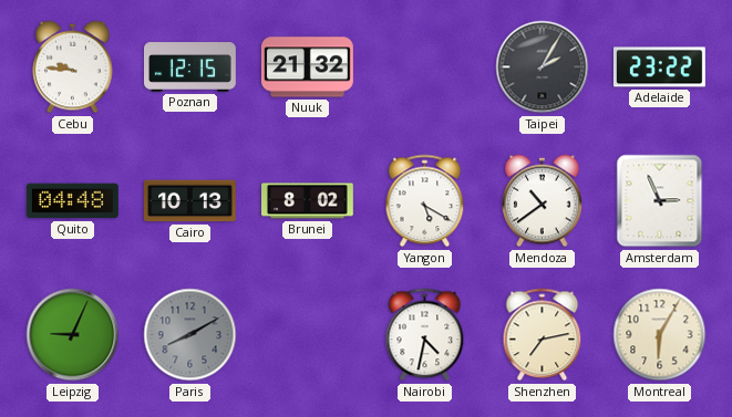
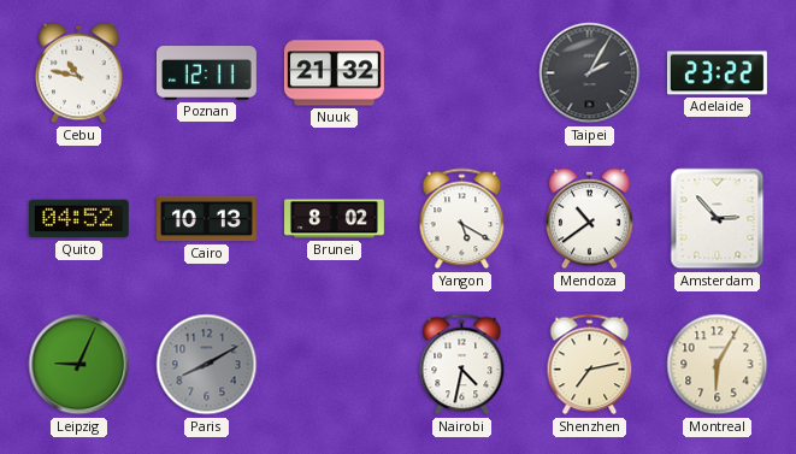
Cebu: 9:46 -> 10:47 (79, 73)
Poznan: 12:15 -> 12:11 (207, 73)
Quito: 04:48 -> 04:52 (78, 219)
Amsterdam: 2:56 -> 2:53 (718, 219)
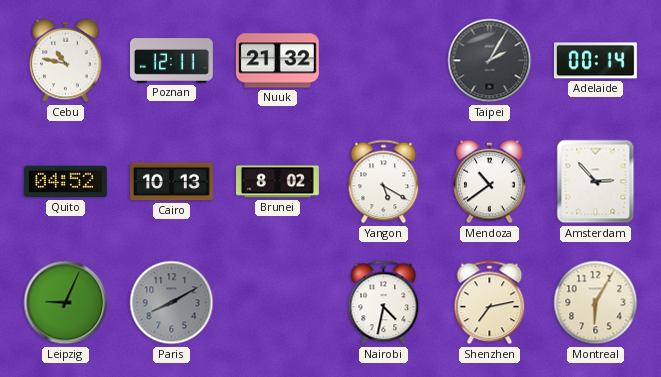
Adelaide: 23:22 -> 00:14 (595, 61)
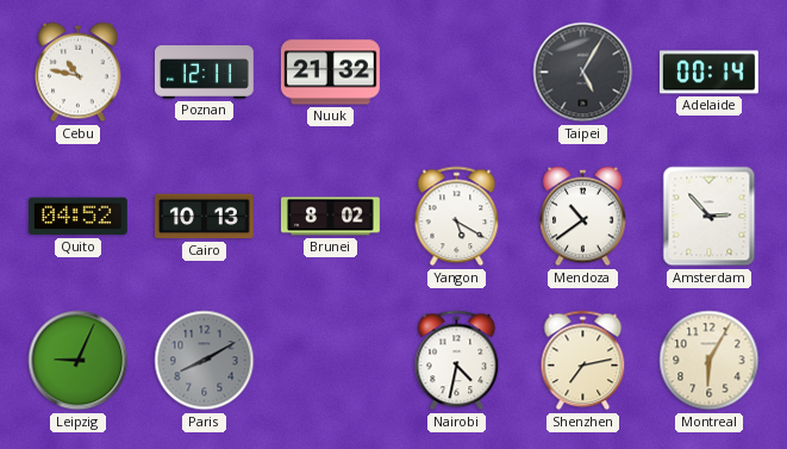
Taipei: 2:05 -> 5:05 (583, 73)
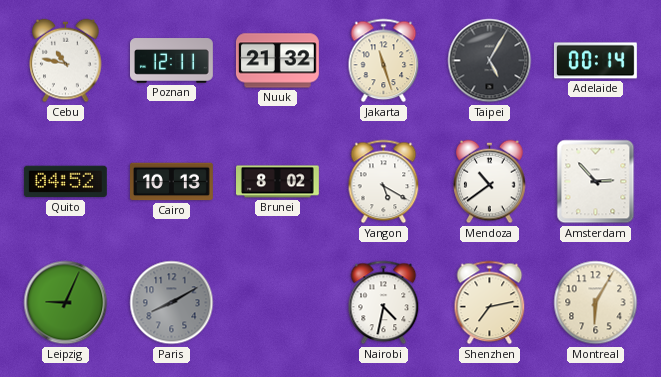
Jakarta: none -> 11:27 (384, 61)
